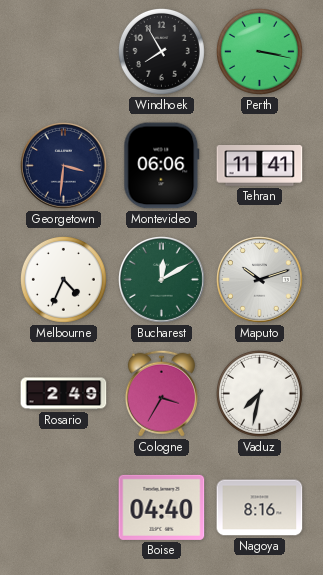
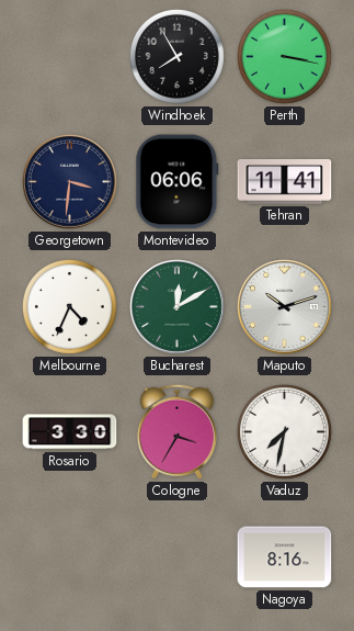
Rosario: 2:49 -> 3:30 (70, 432)
Boise: 04:40 -> none (162, 507)
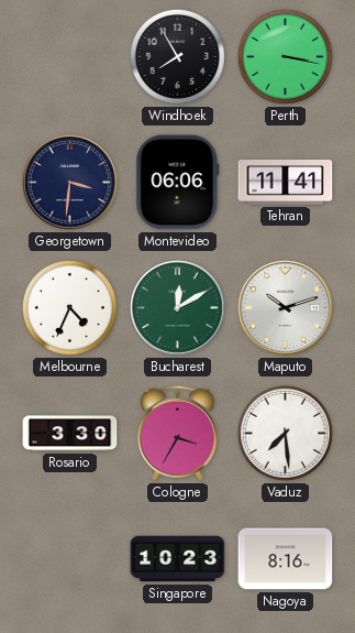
Vaduz: 7:32 -> 7:29 (285, 433)
Singapore: none -> 10:23 (178, 559)
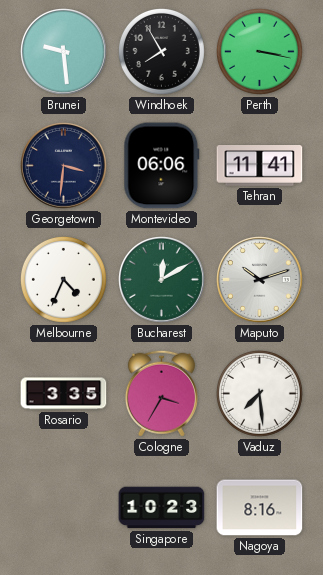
Brunei: none -> 9:29 (64, 52)
Rosario: 3:30 -> 3:35 (64, 394)
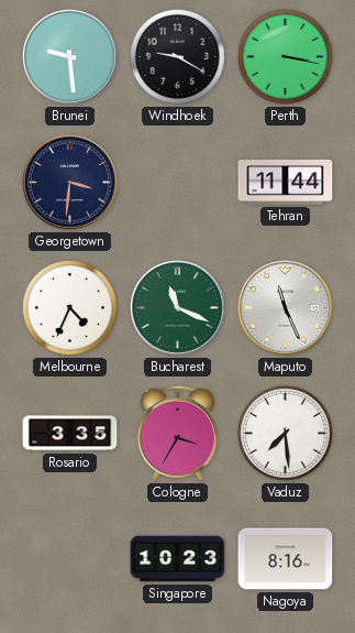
Windhoek: 7:55 -> 9:20 (177, 56)
Montevideo: 06:06 -> none (162, 166)
Tehran: 11:41 -> 11:44 (286, 183)
Bucharest: 12:10 -> 11:19 (178, 308)
Maputo: 10:12 -> 11:26 (286, 308)
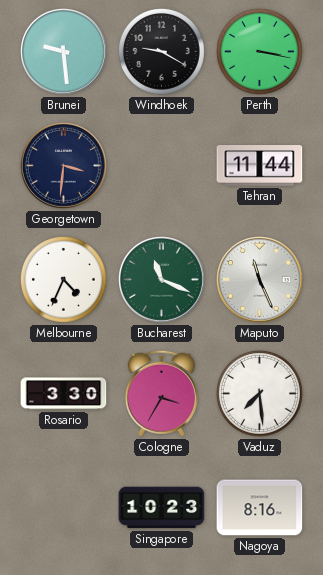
Rosario: 3:35 -> 3:30 (64, 394)
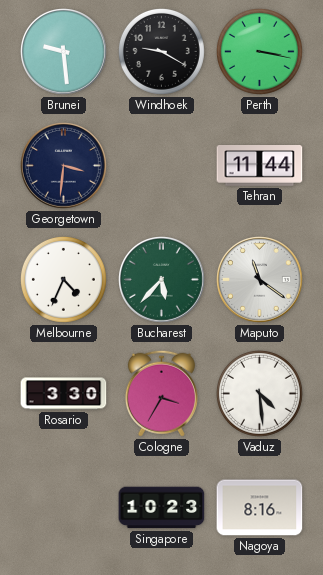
Bucharest: 11:19 -> 5:37 (162, 280)
Maputo: 11:26 -> 11:21 (260, 280)
Vaduz: 7:29 -> 4:29 (259, 393)
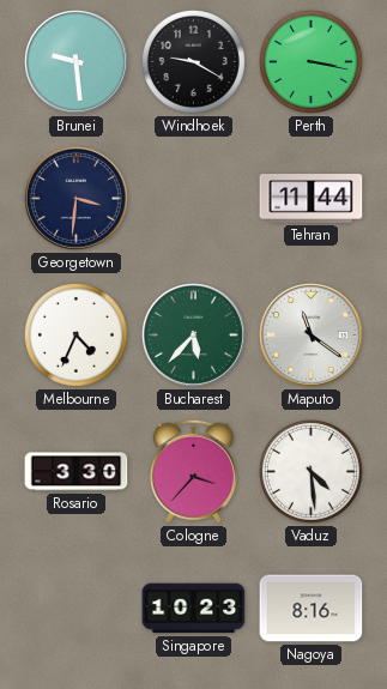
Cologne: 3:35 -> 3:37 (193, 471)
